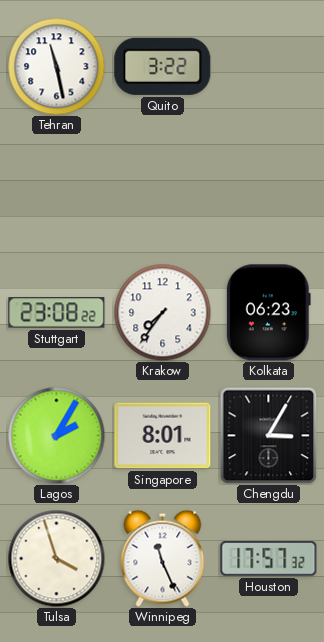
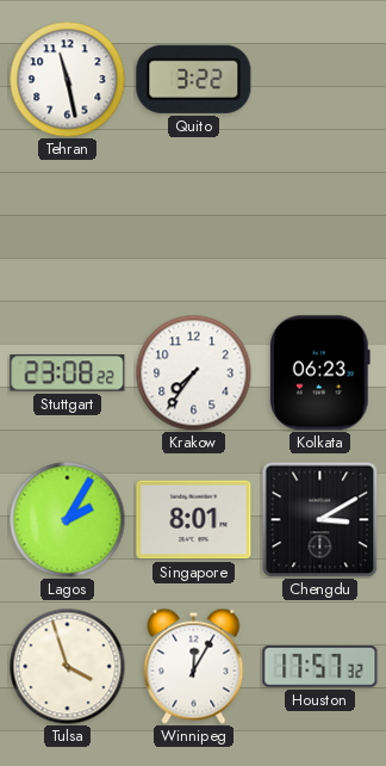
Chengdu: 3:05 -> 3:10 (319, 519)
Winnipeg: 11:26 -> 12:05 (194, 666)
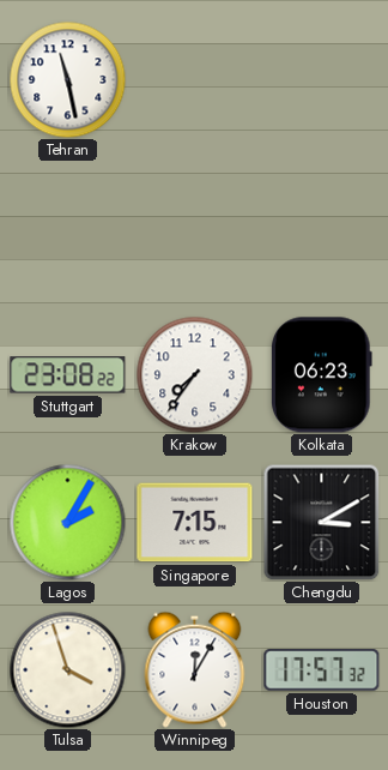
Quito: 3:22 -> none (194, 79)
Singapore: 8:01 -> 7:15 (195, 523)
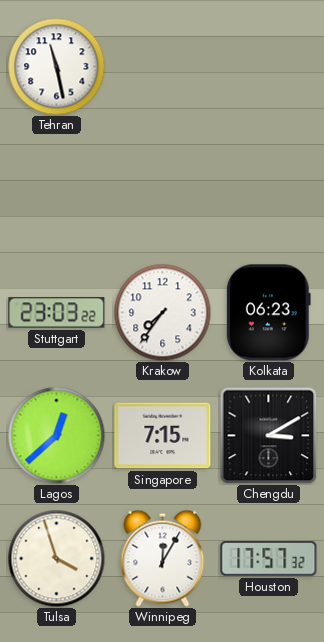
Stuttgart: 23:08 -> 23:03 (57, 313)
Lagos: 2:05 -> 12:38 (56, 435)
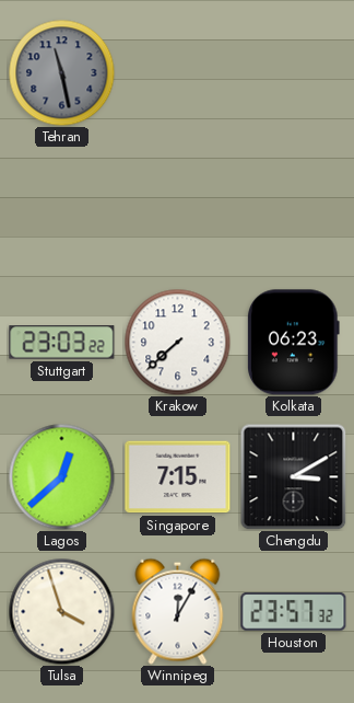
Tehran dial: white -> grey (61, 72)
Krakow: 7:36 -> 7:38 (177, 342)
Houston: 17:57 -> 23:57 (294, 612)
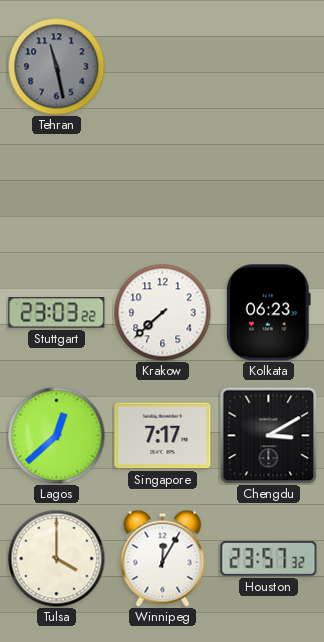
Singapore: 7:15 -> 7:17 (163, 436)
Tulsa: 3:57 -> 4:00 (56, 558)
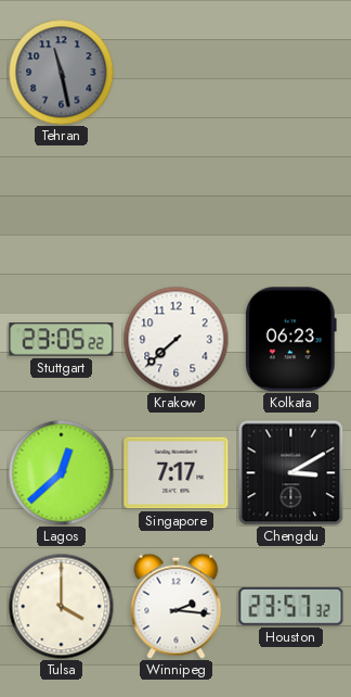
Stuttgart: 23:03 -> 23:05 (62, 340)
Winnipeg: 12:05 -> 2:16 (177, 606)
